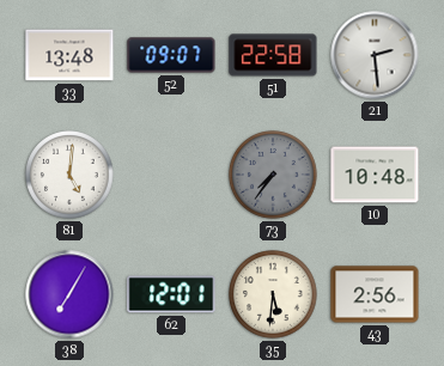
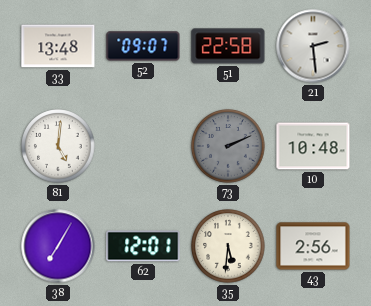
73: 7:36 -> 2:11 (228, 146)
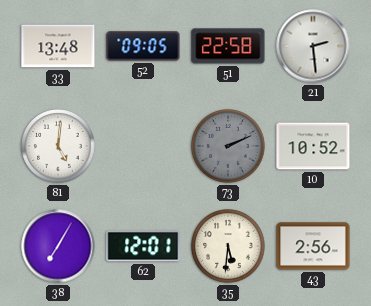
52: 09:07 -> 09:05 (143, 46)
10: 10:48 -> 10:52 (313, 146)
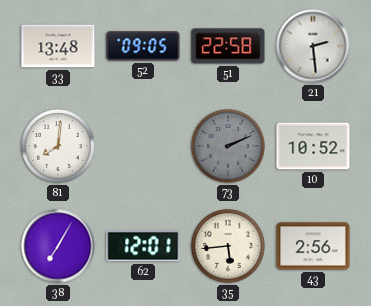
81: 5:01 -> 8:01 (58, 146)
35: 5:31 -> 5:44 (228, 246)
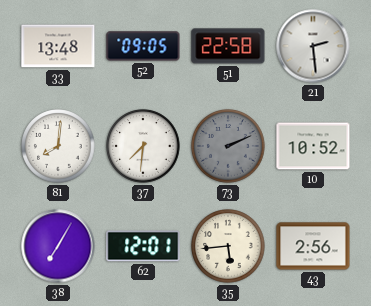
37: none -> 7:31 (143, 146)
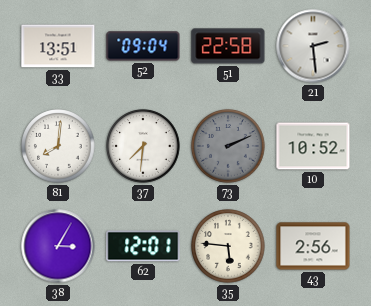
33: 13:48 -> 13:51 (58, 46)
52: 09:05 -> 09:04 (143, 46)
38: 7:05 -> 3:05 (58, 246)
35: 5:44 -> 5:46 (228, 246)
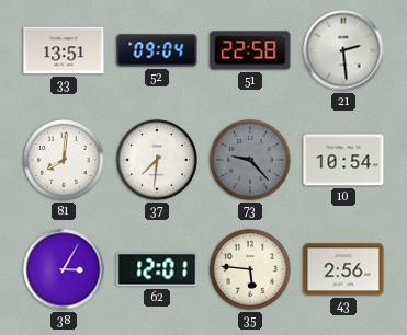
73: 2:11 -> 9:23 (250, 160)
10: 10:52 -> 10:54 (343, 160)
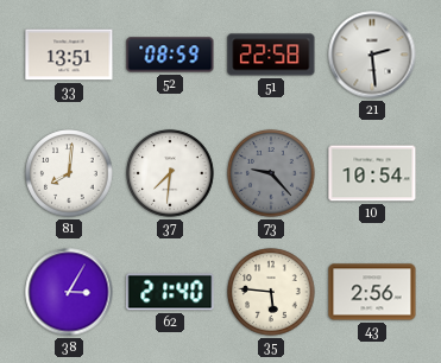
52: 09:04 -> 08:59 (170, 55)
62: 12:01 -> 21:40 (170, 292)
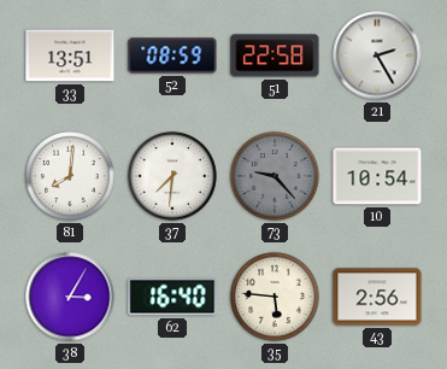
21: 2:29 -> 2:25 (377, 55)
62: 21:40 -> 16:40 (172, 297)
